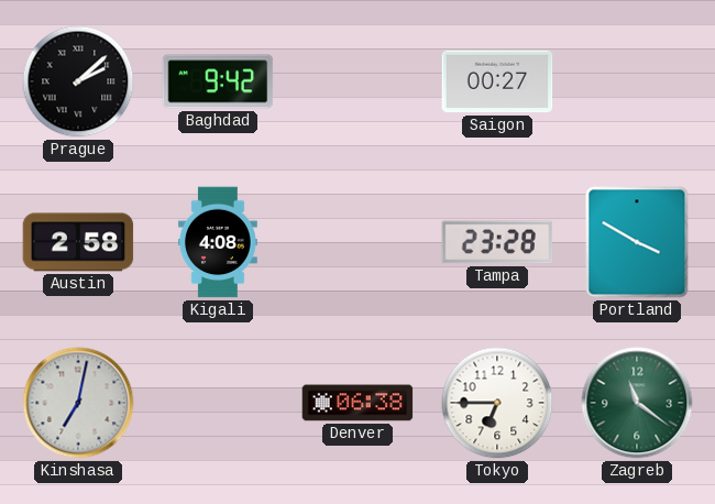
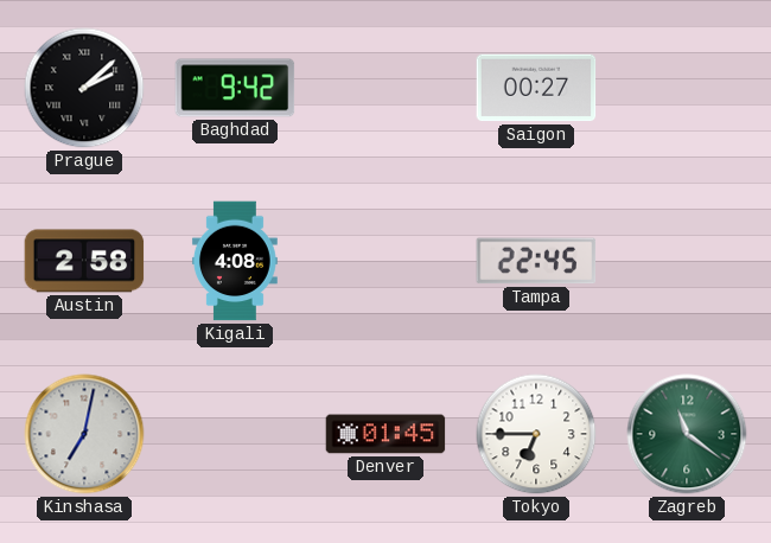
Tampa: 23:28 -> 22:45 (536, 261)
Portland: 3:50 -> none (637, 242)
Denver: 06:38 -> 01:45 (385, 434)
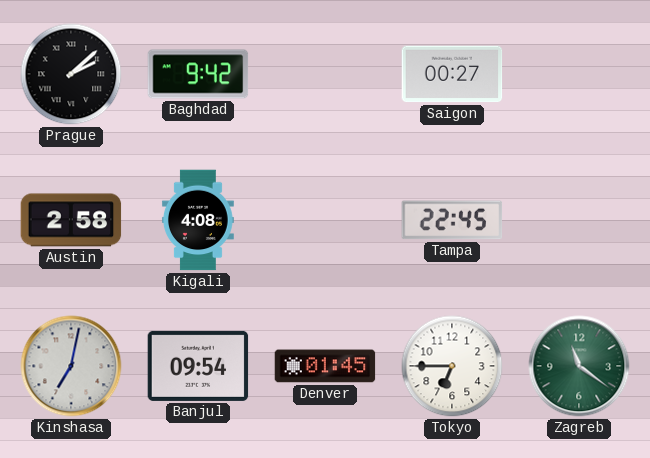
Banjul: none -> 09:54 (198, 366)
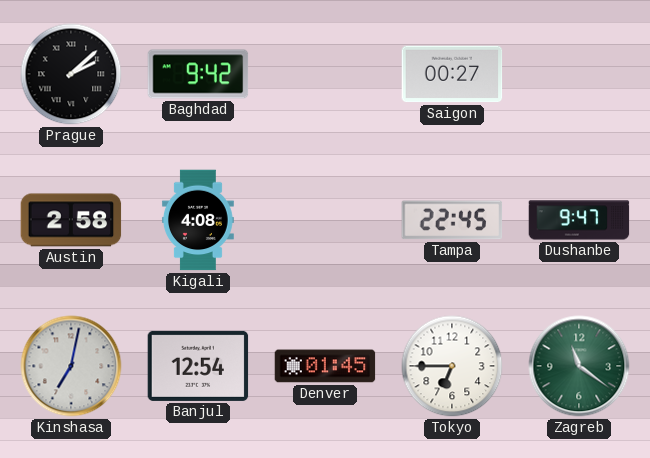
Dushanbe: none -> 9:47 (579, 220)
Banjul: 09:54 -> 12:54 (198, 366)
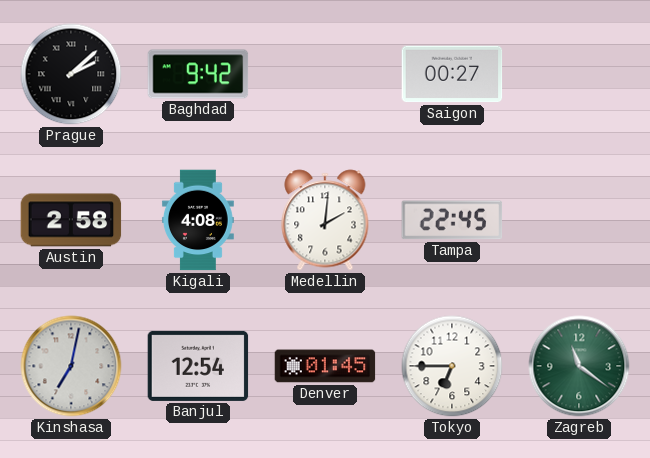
Medellin: none -> 2:01 (325, 220)
Dushanbe: 9:47 -> none (579, 220)
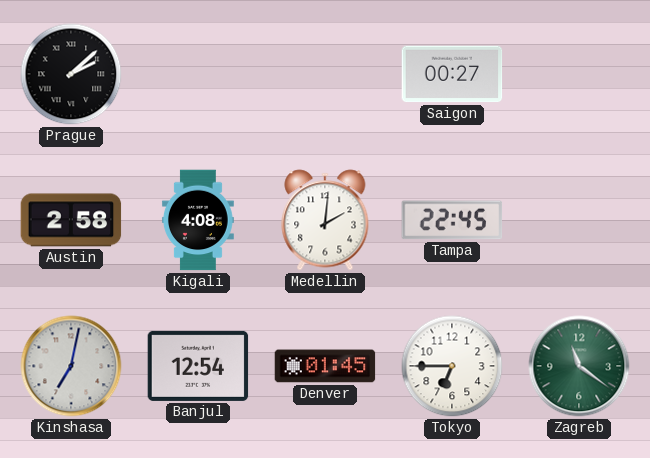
Baghdad: 9:42 -> none (198, 74)
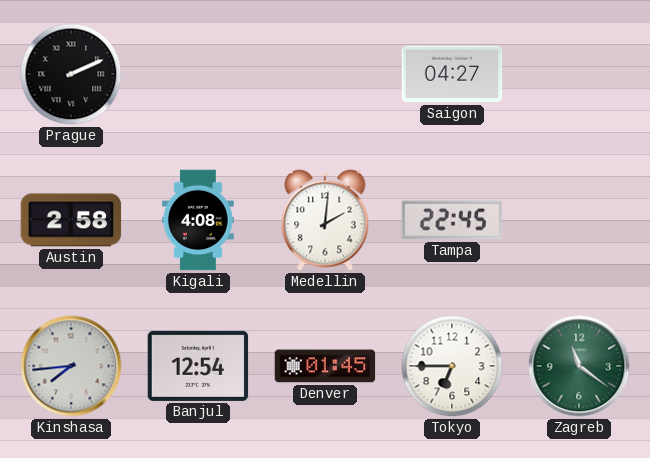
Prague: 2:08 -> 2:11 (71, 74)
Saigon: 00:27 -> 04:27 (452, 74)
Kinshasa: 7:02 -> 7:44 (71, 366)
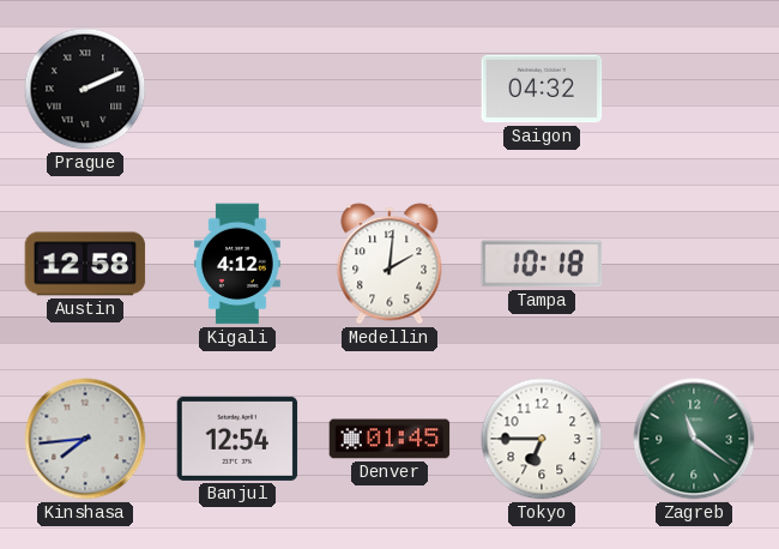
Saigon: 04:27 -> 04:32 (542, 89)
Austin: 2:58 -> 12:58 (85, 264)
Kigali: 4:08 -> 4:12 (237, 264)
Tampa: 22:45 -> 10:18 (542, 264)
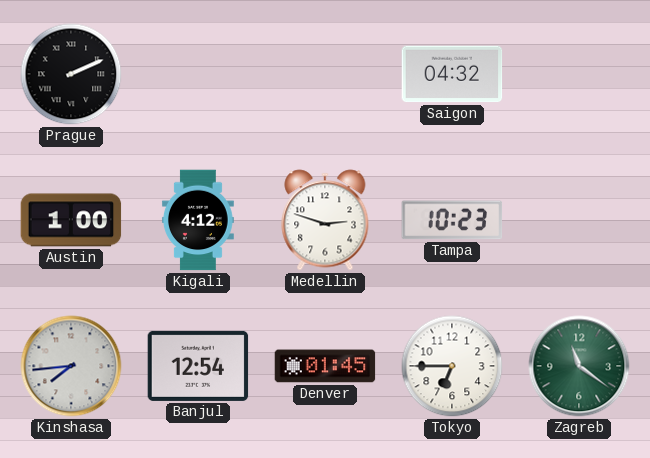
Austin: 12:58 -> 1:00 (71, 220)
Medellin: 2:01 -> 2:48 (325, 220)
Tampa: 10:18 -> 10:23 (452, 220)
